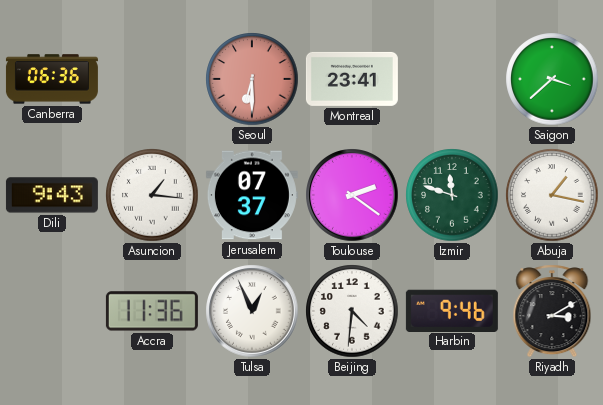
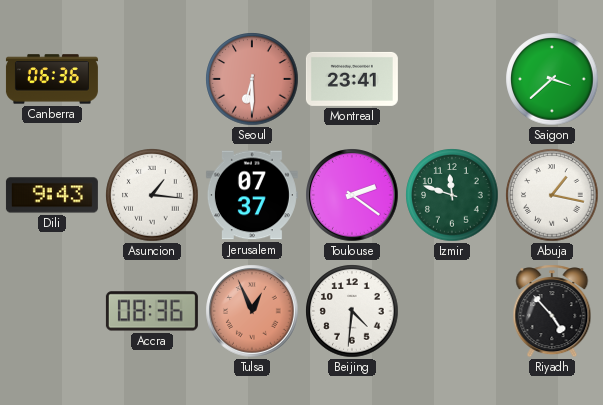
Accra: 11:36 -> 08:36 (152, 311)
Tulsa dial: white -> salmon (252, 311)
Harbin: 9:46 -> none (452, 310)
Riyadh: 3:10 -> 4:53 (552, 311)
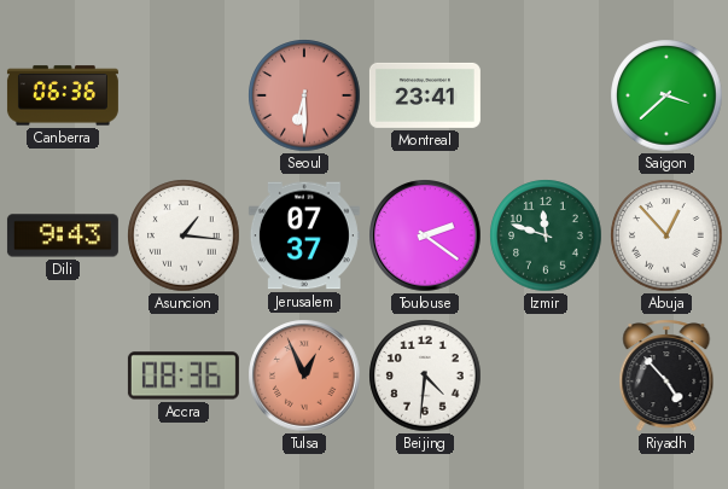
Abuja: 1:17 -> 12:53 (666, 235)
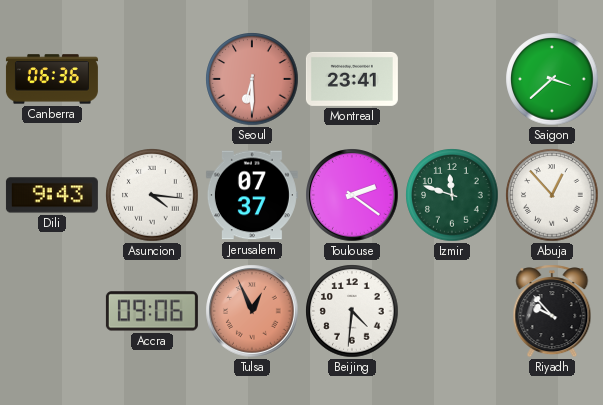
Asuncion: 1:16 -> 4:16 (152, 195)
Accra: 08:36 -> 09:06 (152, 311)
Riyadh: 4:53 -> 9:53 (552, 311)
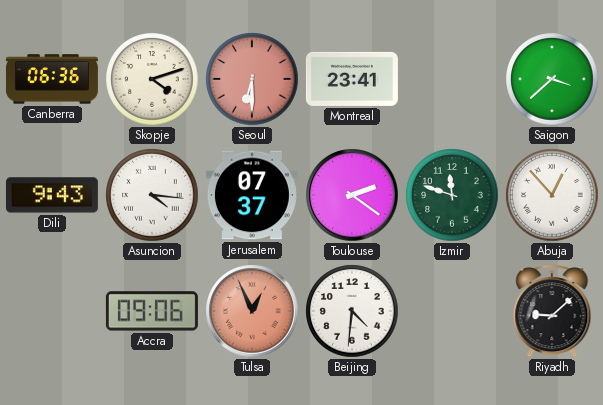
Skopje: none -> 4:12 (152, 79)
Riyadh: 9:53 -> 9:08 (552, 311)
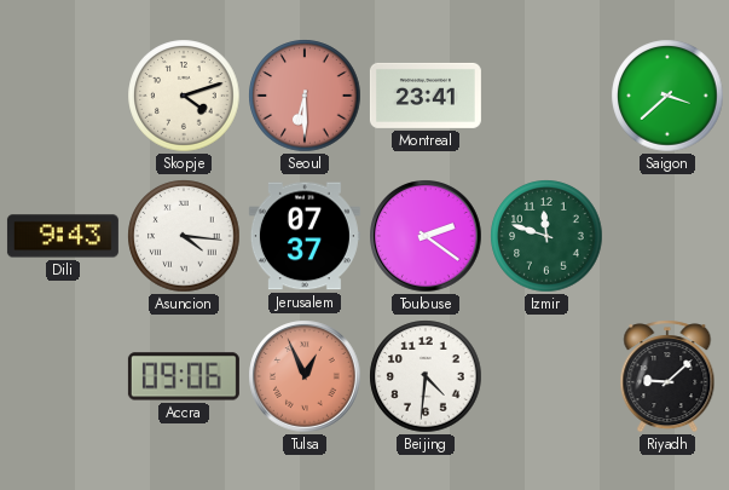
Canberra: 06:36 -> none (52, 79)
Abuja: 12:53 -> none (552, 195)
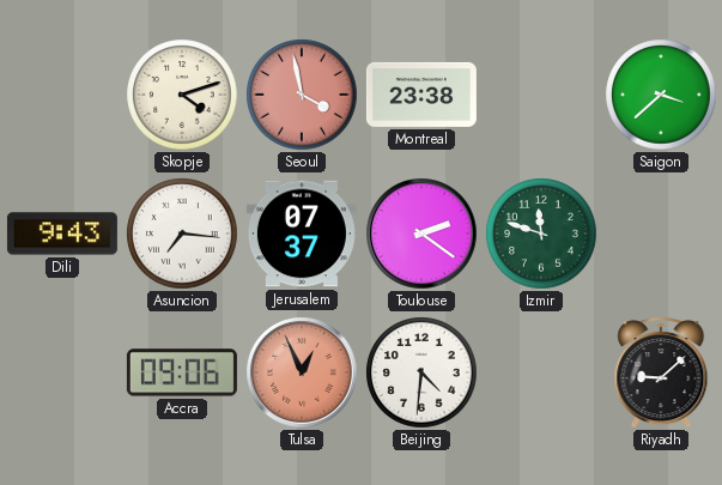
Seoul: 6:30 -> 3:58 (302, 95)
Montreal: 23:41 -> 23:38 (421, 95)
Asuncion: 4:16 -> 7:16 (182, 234)
